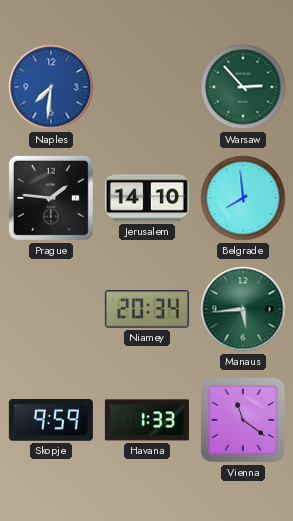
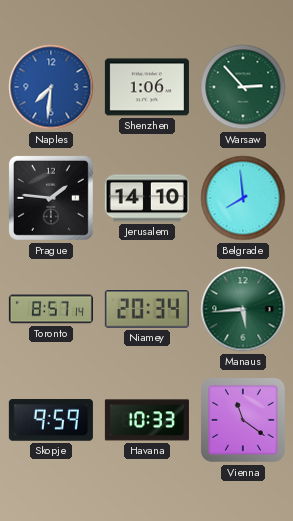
Shenzhen: none -> 1:06 (147, 87)
Toronto: none -> 8:57 (51, 309)
Havana: 1:33 -> 10:33 (147, 420)
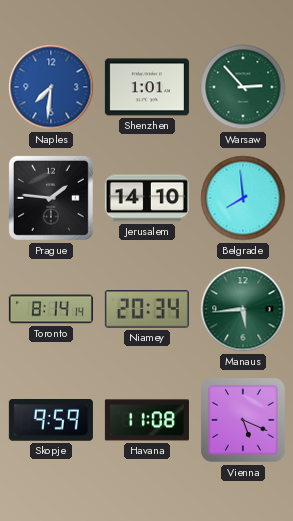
Shenzhen: 1:06 -> 1:01 (147, 87)
Toronto: 8:57 -> 8:14 (51, 309)
Havana: 10:33 -> 11:08 (147, 420)
Vienna: 11:21 -> 5:19 (243, 420)
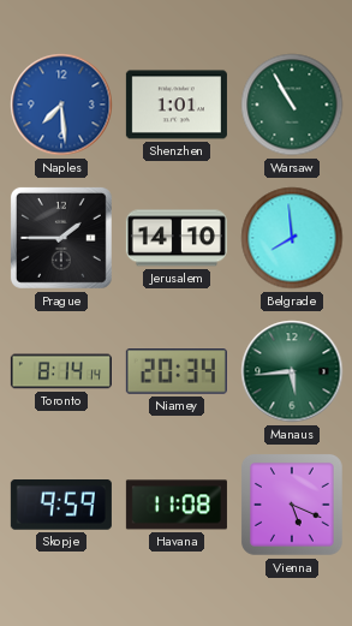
Naples: 7:31 -> 7:29 (61, 105)
Warsaw: 2:53 -> 10:55 (292, 105)
Prague: 1:46 -> 1:45 (61, 238)
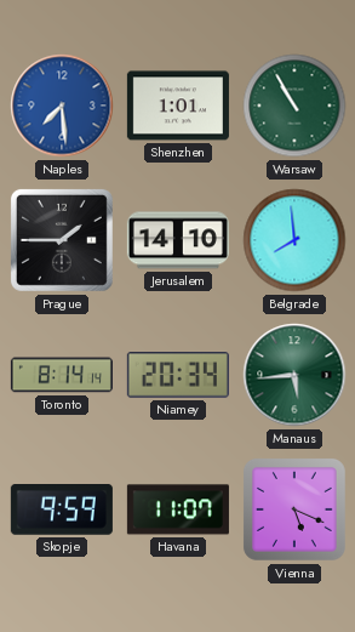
Havana: 11:08 -> 11:07 (178, 509)
